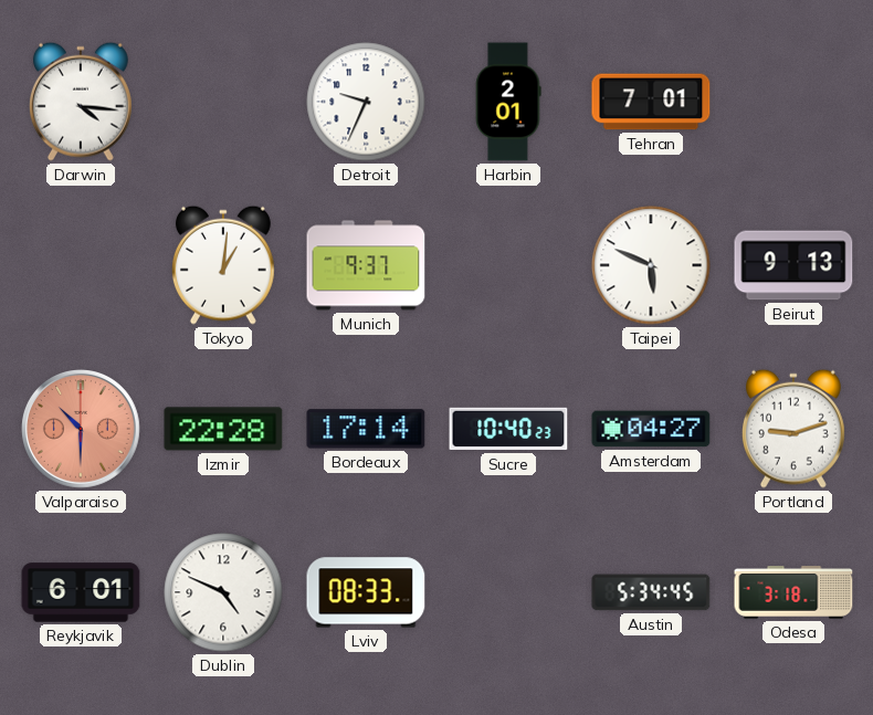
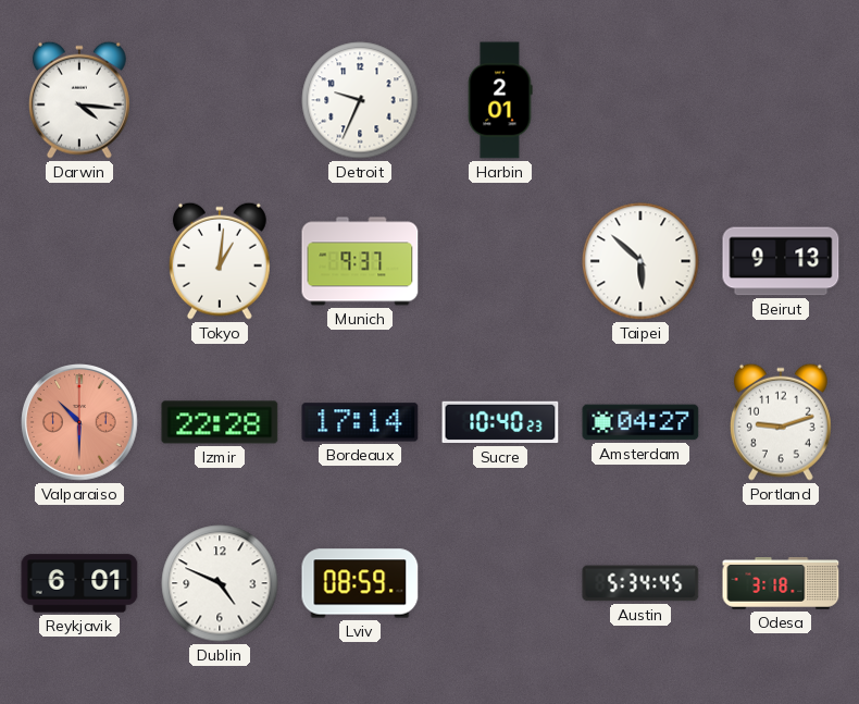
Tehran: 7:01 -> none (651, 102)
Taipei: 5:49 -> 5:52 (640, 261)
Lviv: 08:33 -> 08:59 (360, 583)
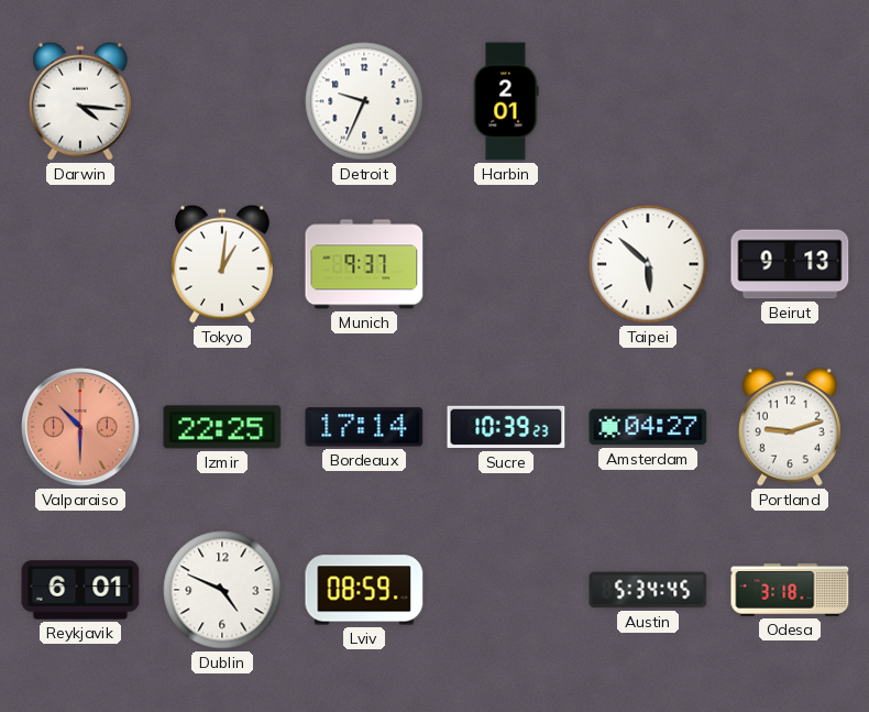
Izmir: 22:28 -> 22:25 (222, 427)
Sucre: 10:40 -> 10:39 (506, 427)
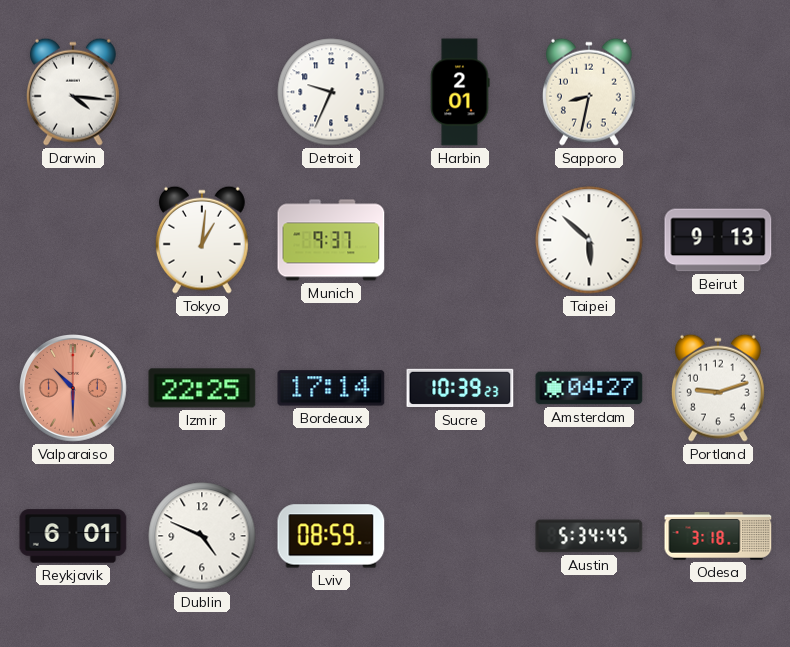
Sapporo: none -> 8:32 (589, 92)
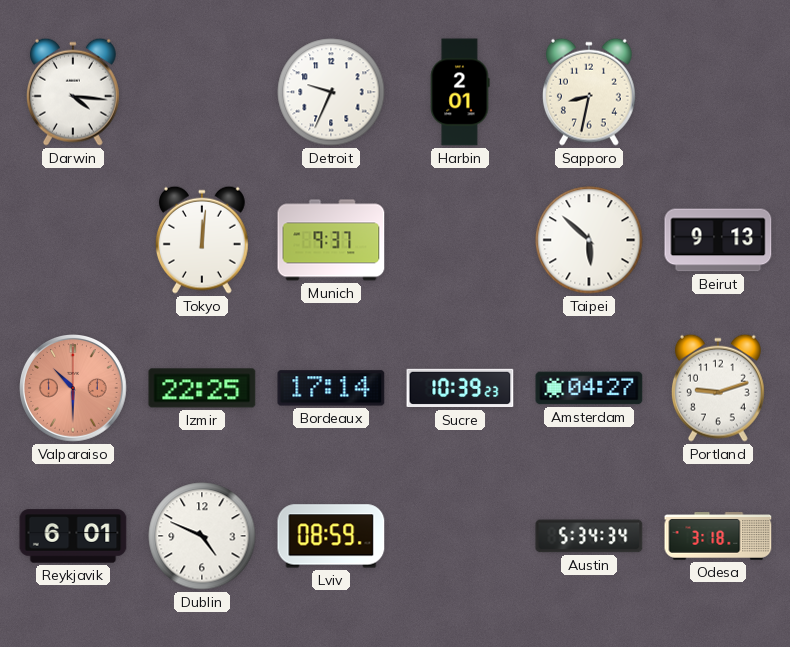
Tokyo: 1:01 -> 12:01 (202, 240)
Austin: 5:34:45 -> 5:34:34 (589, 536)
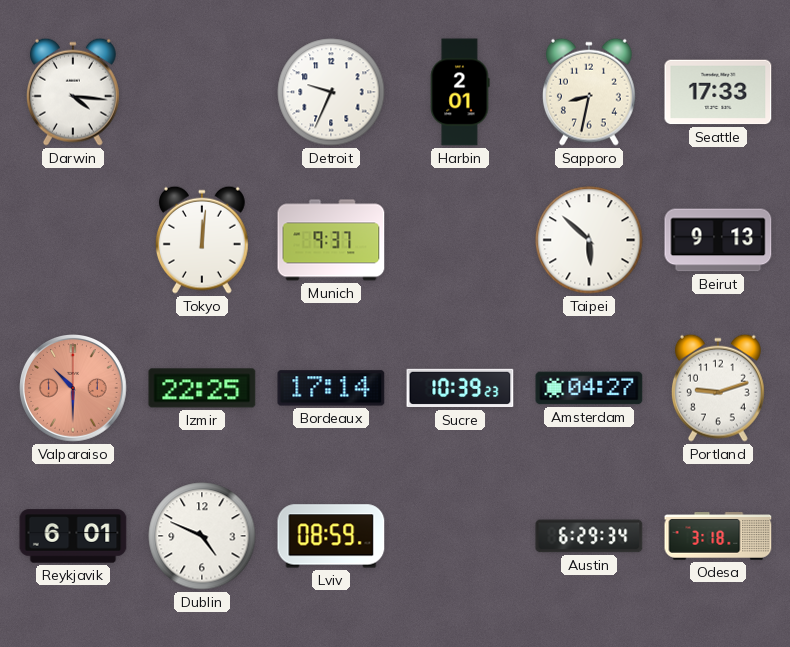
Seattle: none -> 17:33 (718, 92)
Austin: 5:34 -> 6:29 (589, 536)
